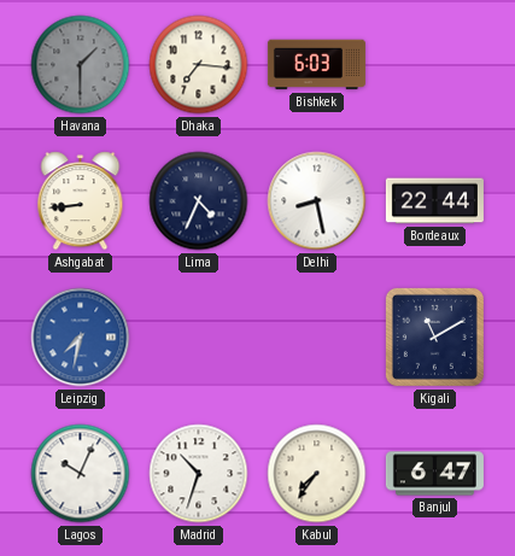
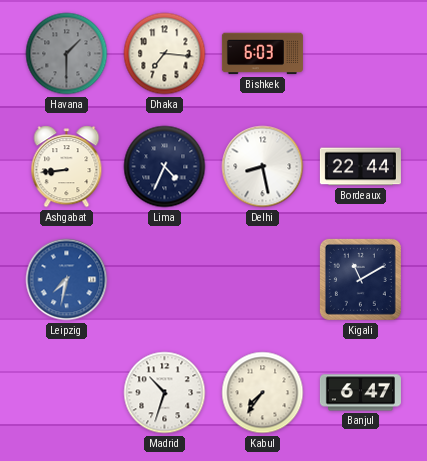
Lagos: 10:04 -> none (81, 474)
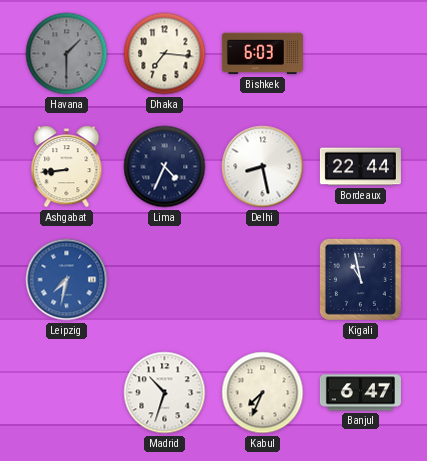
Kigali: 11:10 -> 10:58 (360, 279)
Kabul: 7:36 -> 7:34 (263, 393)
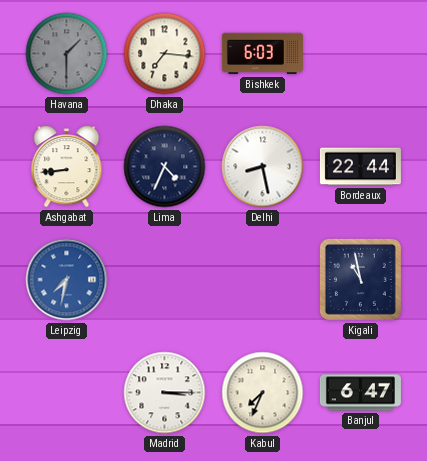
Madrid: 10:33 -> 3:15 (165, 393)
